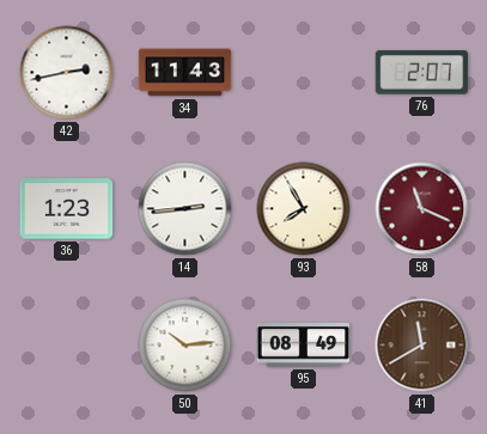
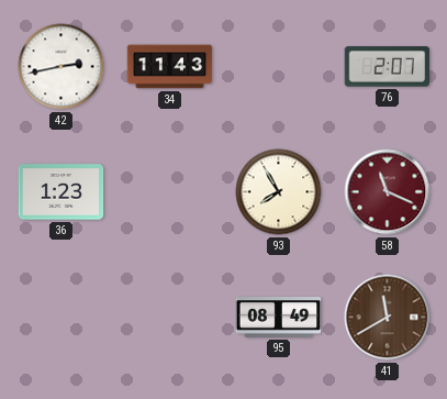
14: 2:44 -> none (185, 209)
50: 10:14 -> none (185, 346)
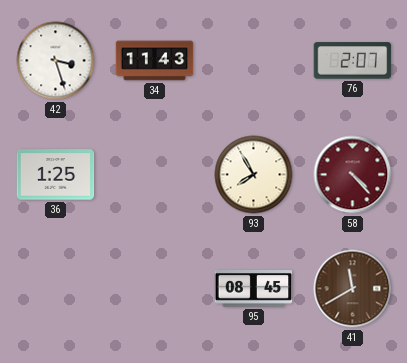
42: 2:43 -> 3:27 (56, 61)
36: 1:23 -> 1:25 (56, 175)
58: 11:19 -> 4:23 (353, 175)
95: 08:49 -> 08:45 (254, 289)
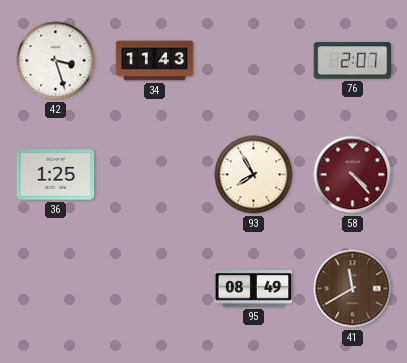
95: 08:45 -> 08:49 (254, 289)
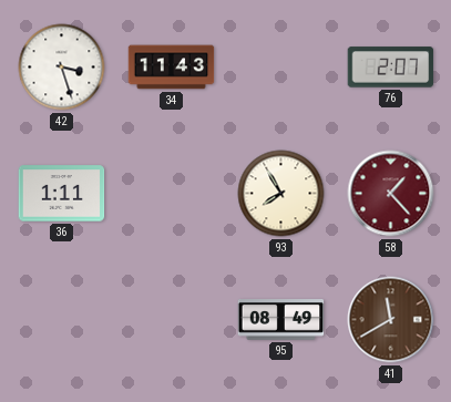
36: 1:25 -> 1:11 (62, 194)
58: 4:23 -> 1:23 (391, 194)
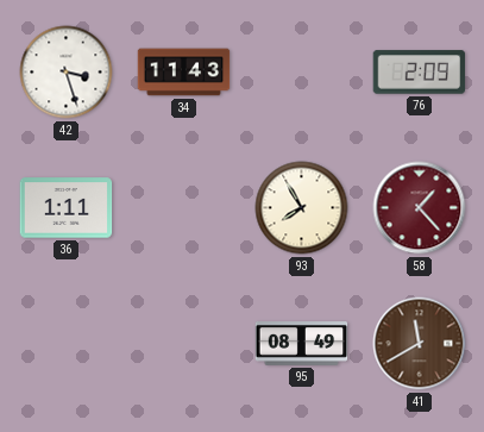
76: 2:07 -> 2:09 (420, 73)
